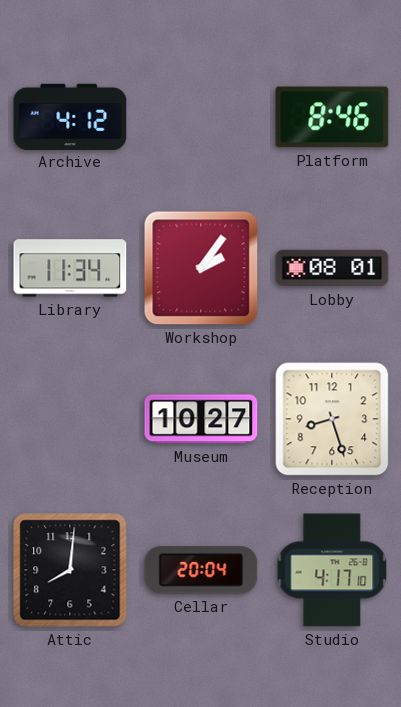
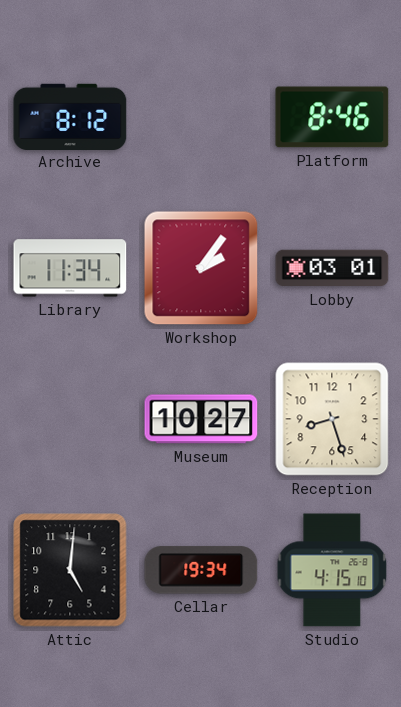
Archive: 4:12 -> 8:12 (70, 116)
Lobby: 08:01 -> 03:01 (332, 268)
Attic: 8:01 -> 5:01 (70, 570)
Cellar: 20:04 -> 19:34 (201, 570)
Studio: 4:17 -> 4:15 (332, 570)
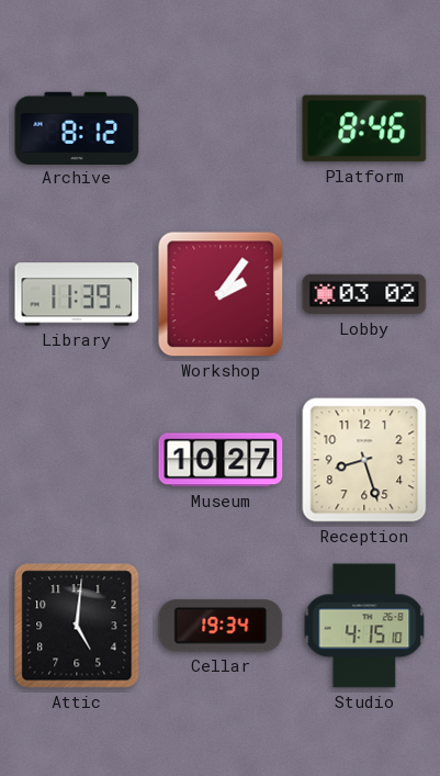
Library: 11:34 -> 11:39 (77, 294)
Lobby: 03:01 -> 03:02 (364, 294)
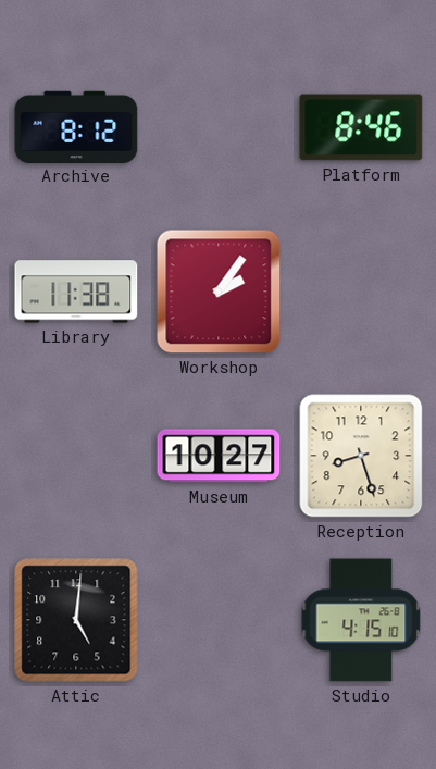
Library: 11:39 -> 11:38 (76, 292)
Lobby: 03:02 -> none (364, 294)
Cellar: 19:34 -> none (221, 626)
